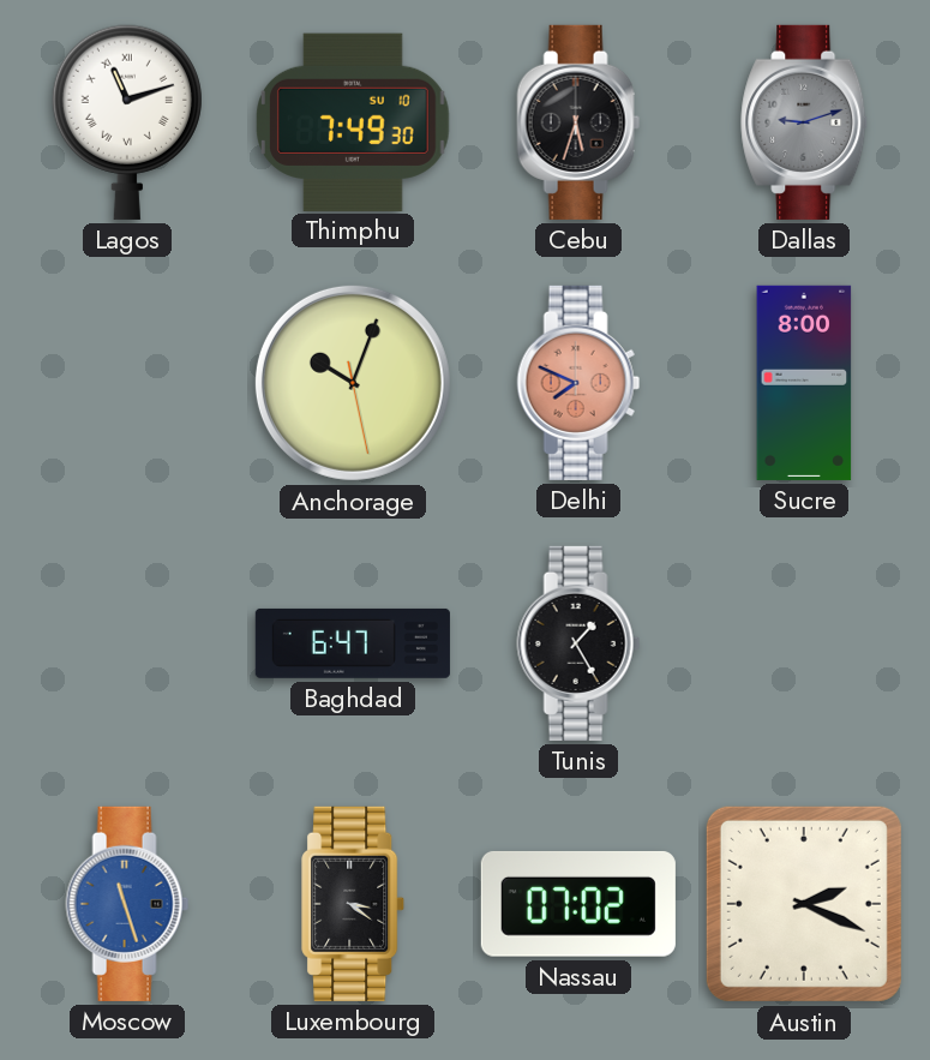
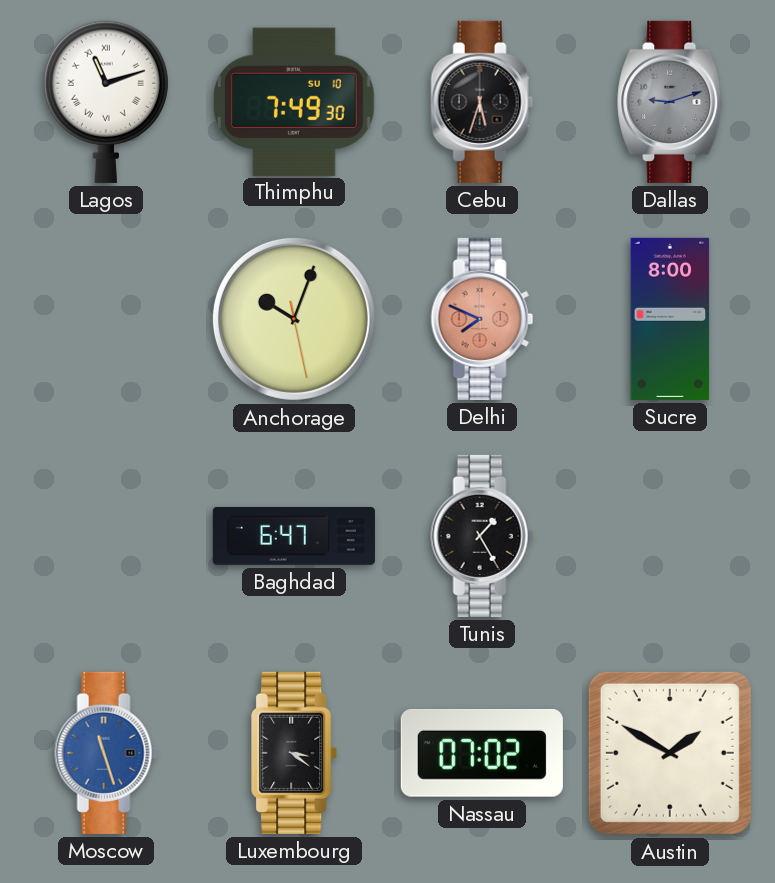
Austin: 2:19 -> 1:50 (670, 753)
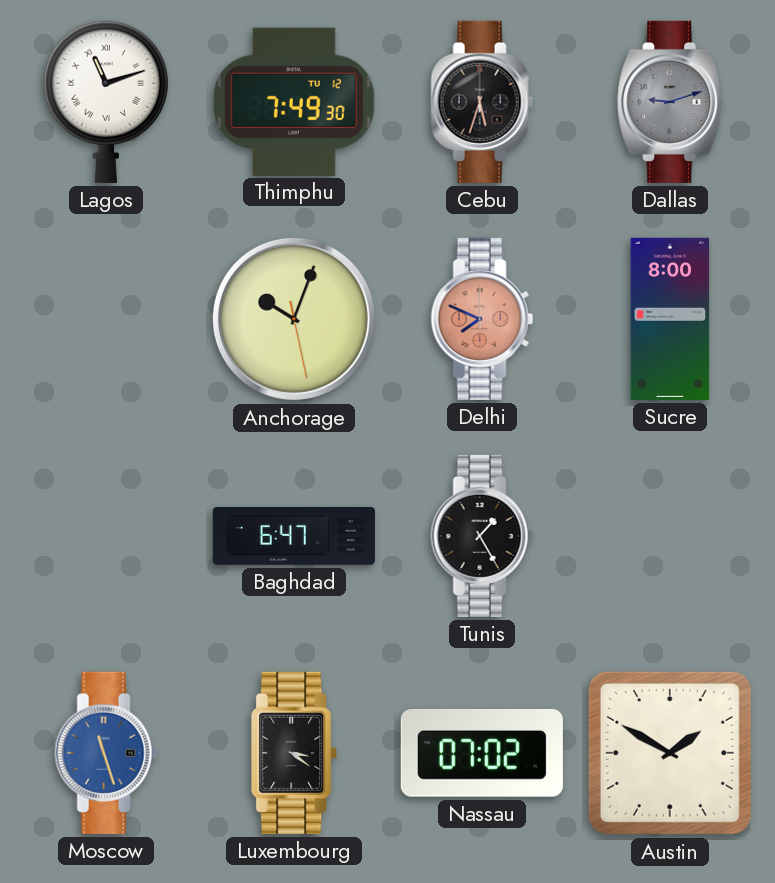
Thimphu date: SU 10 -> TU 12 (294, 101)
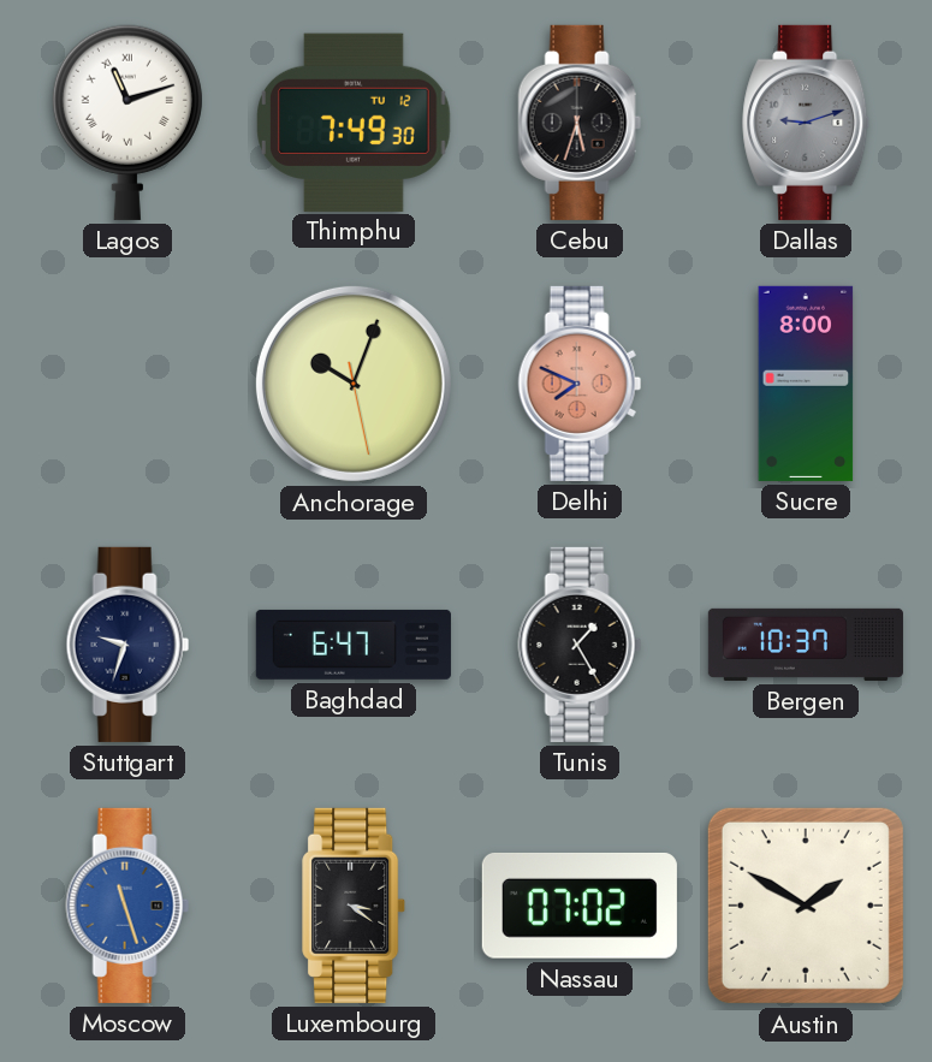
Stuttgart: none -> 9:33 (127, 645)
Bergen: none -> 10:37 (806, 645)
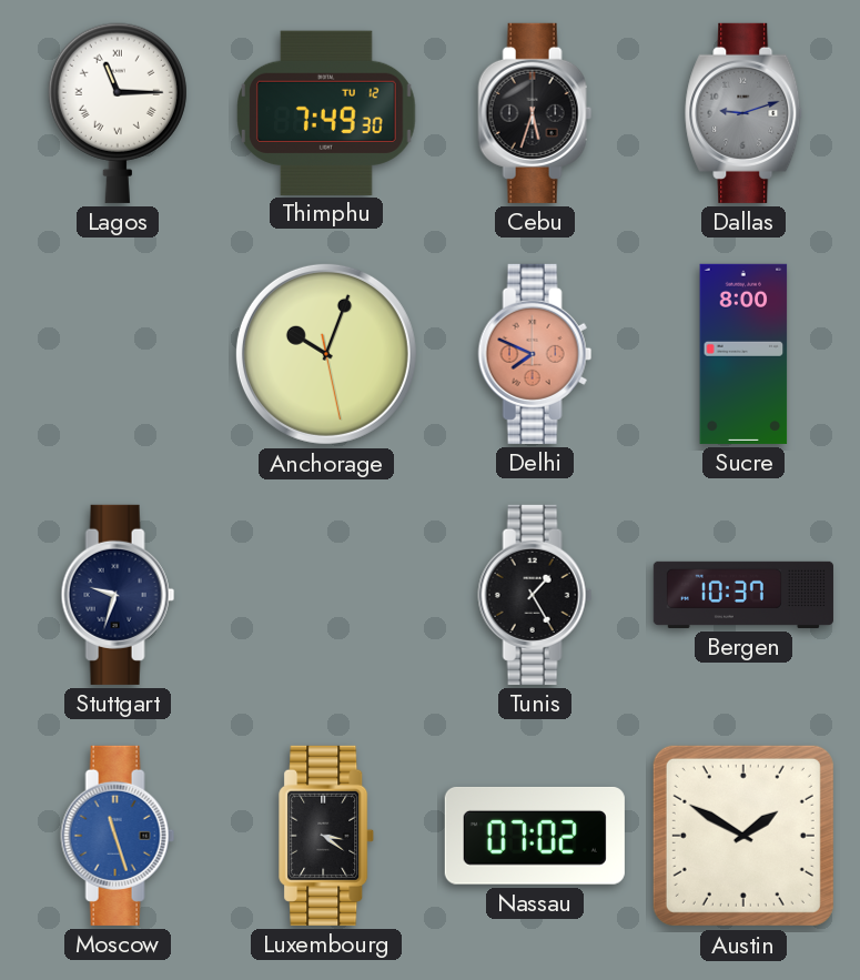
Lagos: 11:12 -> 11:15 (118, 113)
Baghdad: 6:47 -> none (354, 645)
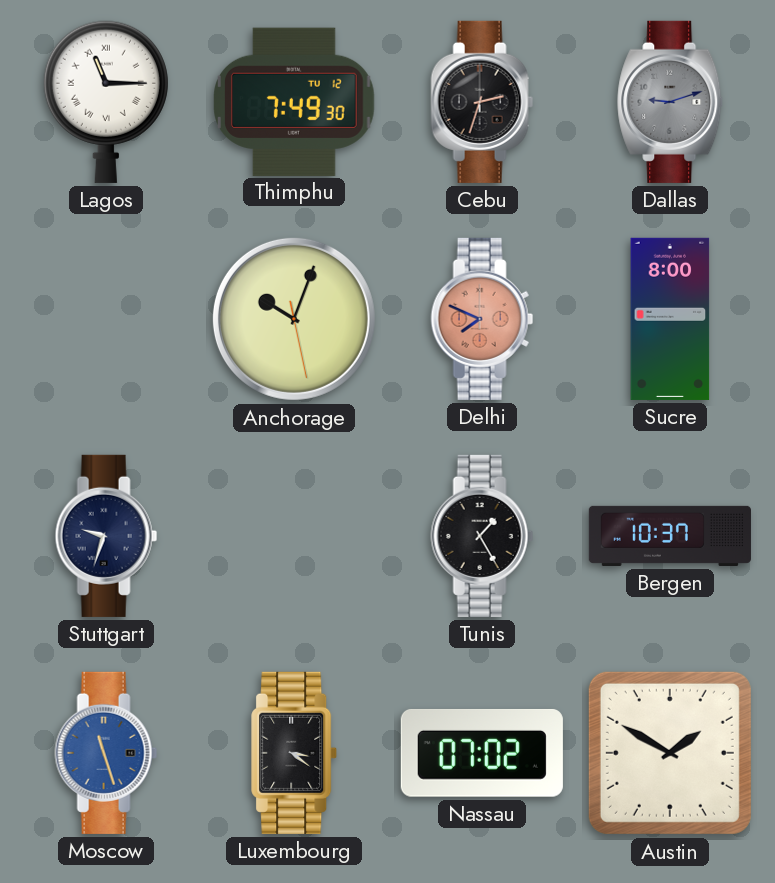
Cebu: 5:33 -> 2:33 (482, 102)
